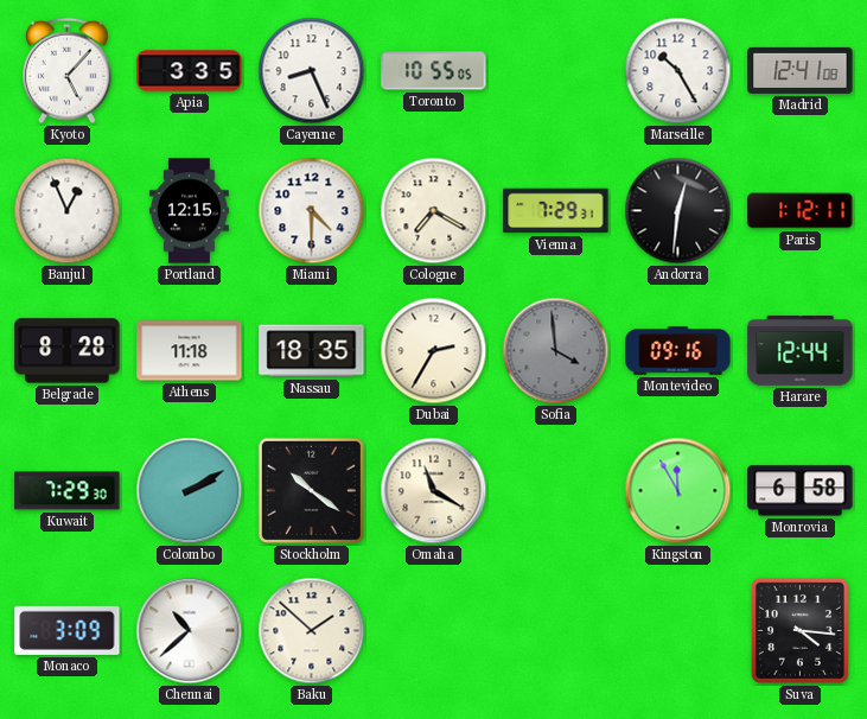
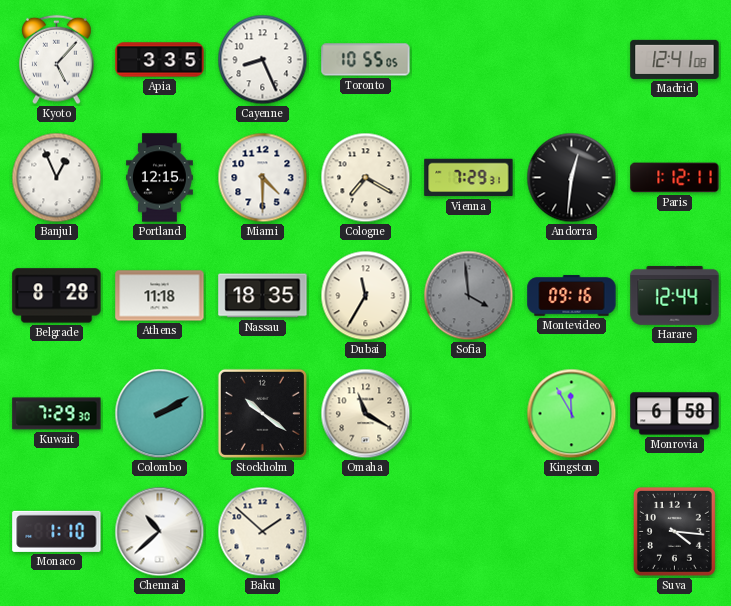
Marseille: 10:25 -> none (678, 71)
Dubai: 2:35 -> 11:35 (366, 296)
Monaco: 3:09 -> 1:10 (57, 531)
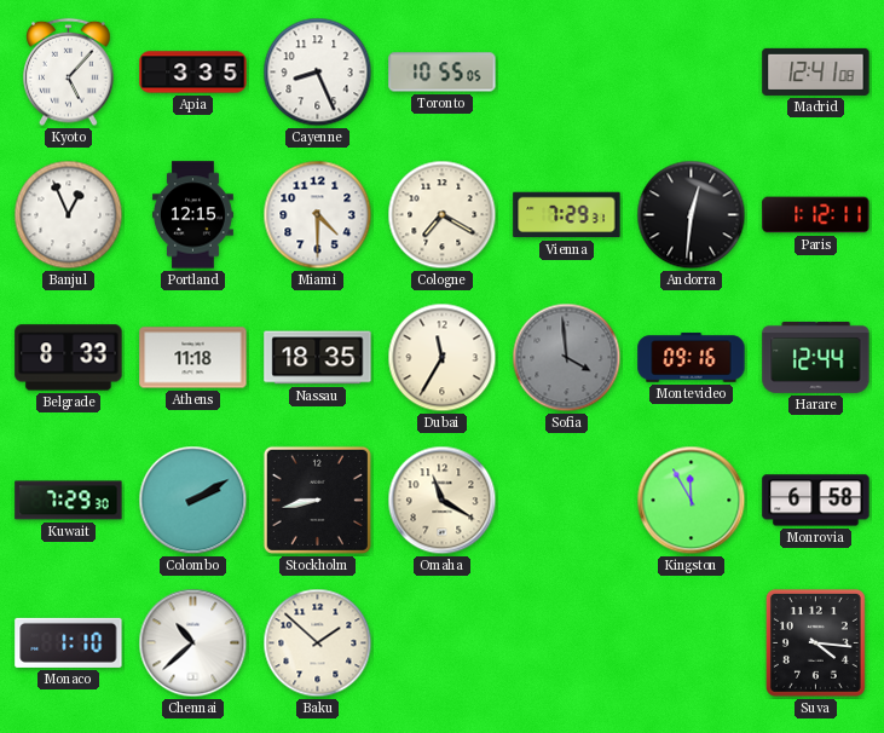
Belgrade: 8:28 -> 8:33 (69, 358)
Stockholm: 10:21 -> 8:43 (317, 500)
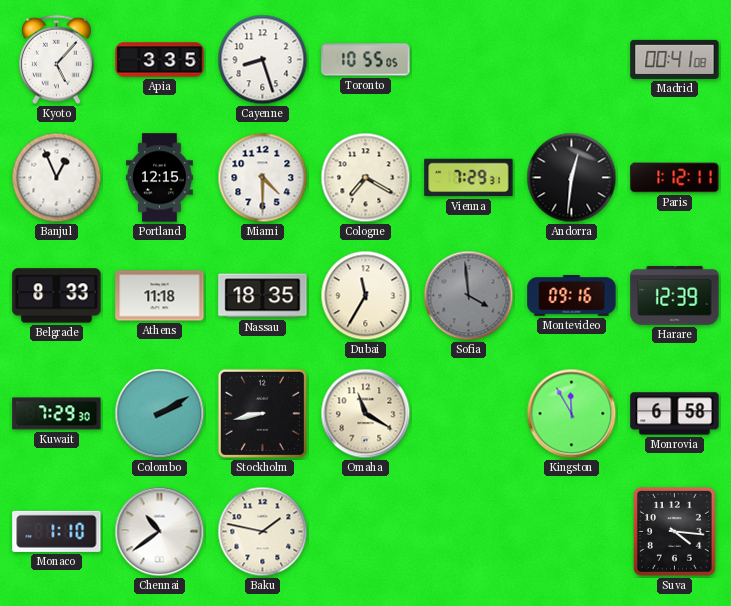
Cayenne: 8:26 -> 8:27 (263, 60)
Madrid: 12:41 -> 00:41 (675, 59)
Harare: 12:44 -> 12:39 (675, 296)
Chennai: 10:38 -> 10:39 (160, 532)
Baku: 1:52 -> 1:47 (263, 532)
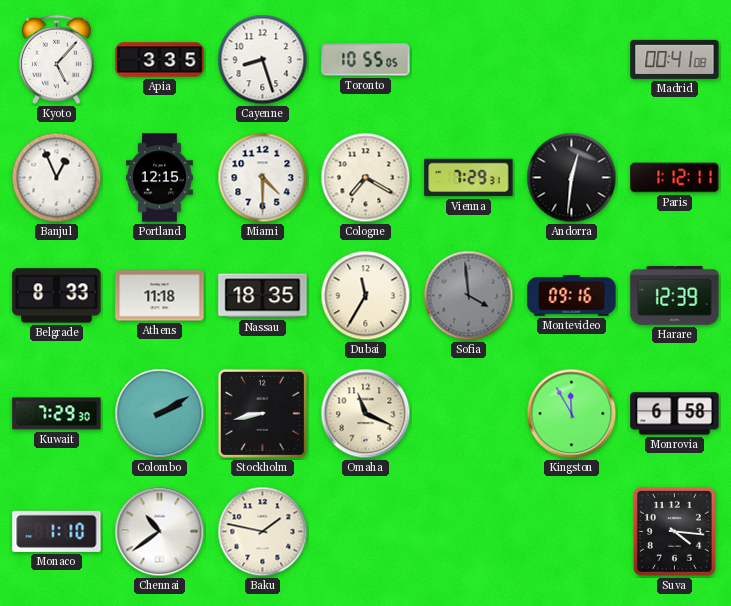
Omaha: 11:20 -> 11:19 (366, 414)
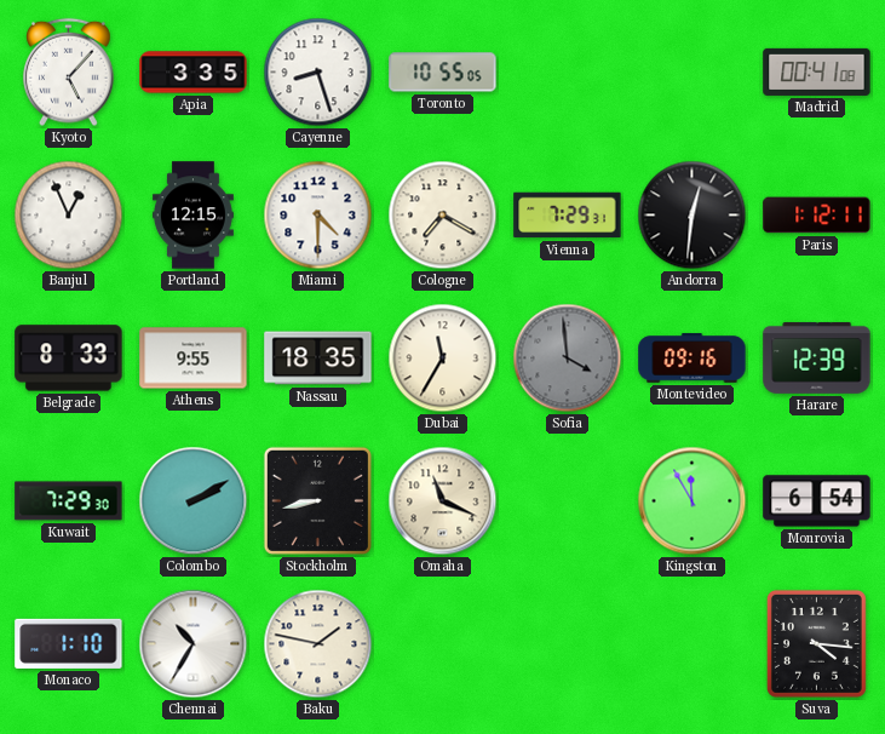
Athens: 11:18 -> 9:55 (194, 359)
Monrovia: 6:58 -> 6:54 (817, 501)
Chennai: 10:39 -> 10:35 (194, 644)
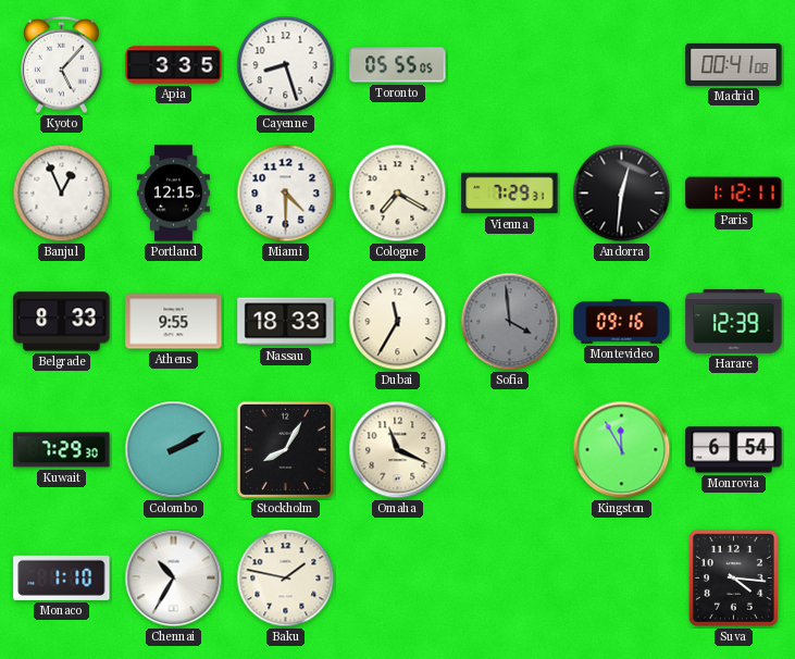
Toronto: 10:55 -> 05:55 (398, 65)
Nassau: 18:35 -> 18:33 (286, 322)
Stockholm: 8:43 -> 8:05 (285, 449)
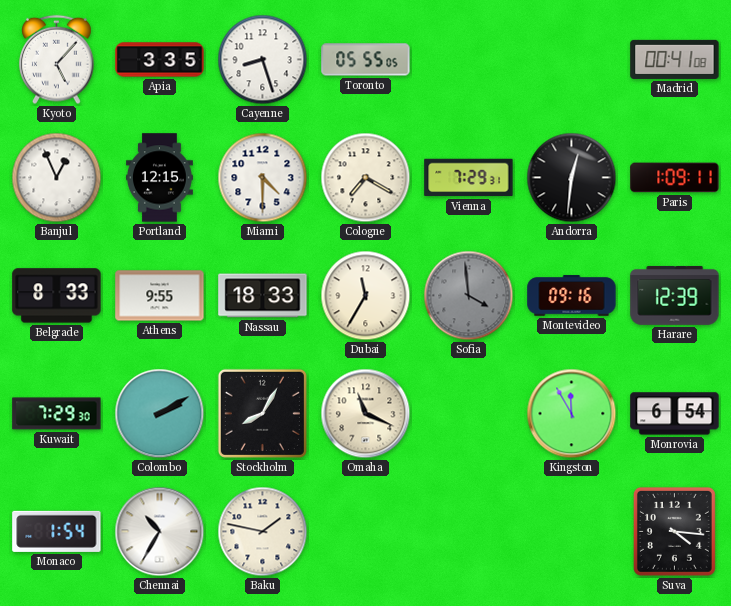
Paris: 1:12 -> 1:09 (675, 178)
Monaco: 1:10 -> 1:54 (57, 531)
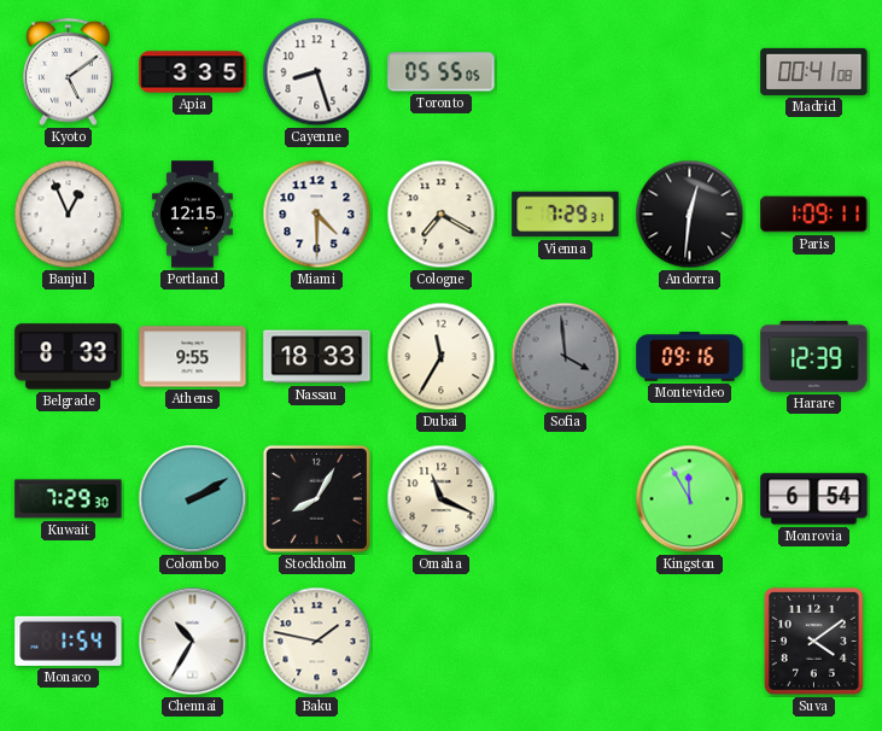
Kyoto: 5:07 -> 5:09 (69, 72)
Suva: 4:16 -> 4:09 (813, 641)
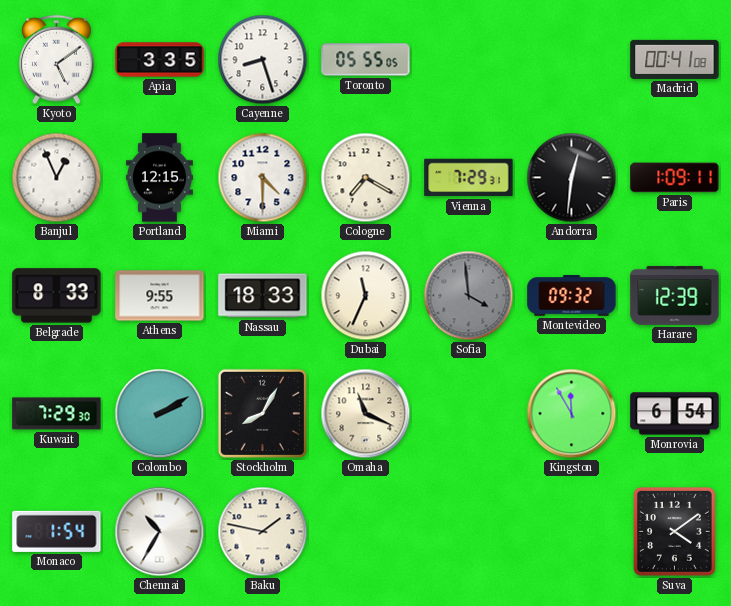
Dubai: 11:35 -> 11:34 (366, 296)
Montevideo: 09:16 -> 09:32 (572, 296)
